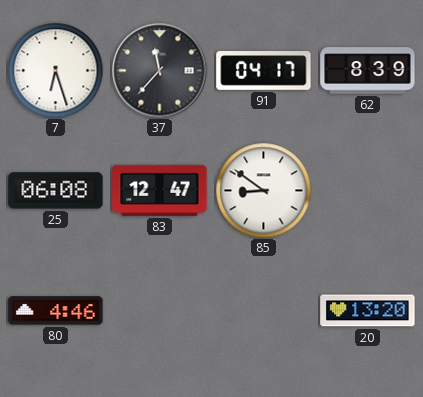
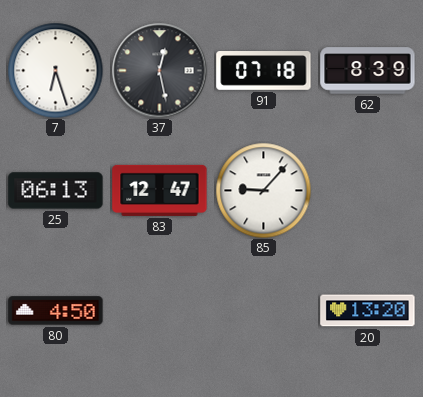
37: 11:37 -> 12:28 (159, 70)
91: 04:17 -> 07:18 (264, 71)
25: 06:08 -> 06:13 (56, 191)
85: 8:51 -> 9:07 (263, 190)
80: 4:46 -> 4:50 (56, 311)
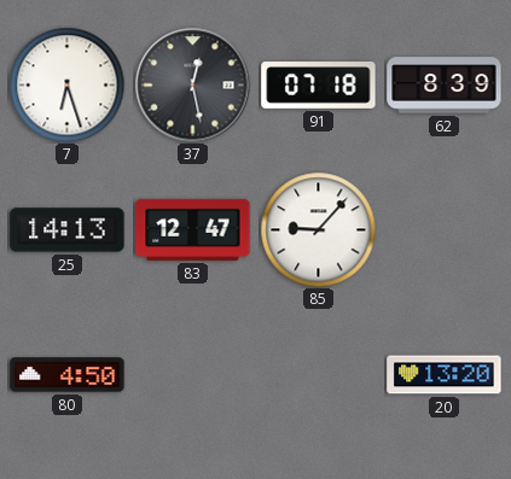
25: 06:13 -> 14:13 (68, 230)
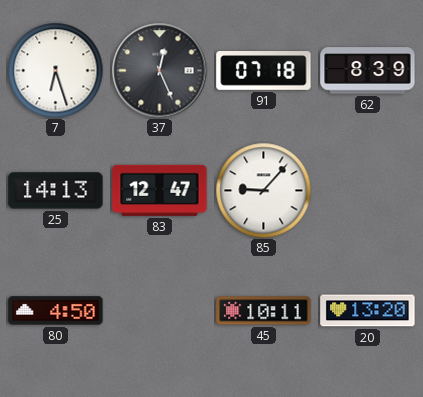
37: 12:28 -> 12:26 (159, 70)
45: none -> 10:11 (264, 311)
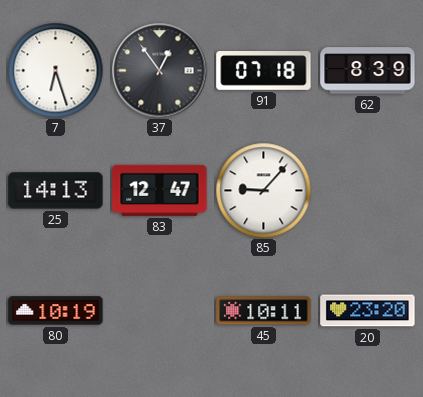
37: 12:26 -> 12:54 (159, 70)
80: 4:50 -> 10:19 (56, 311)
20: 13:20 -> 23:20 (368, 311)
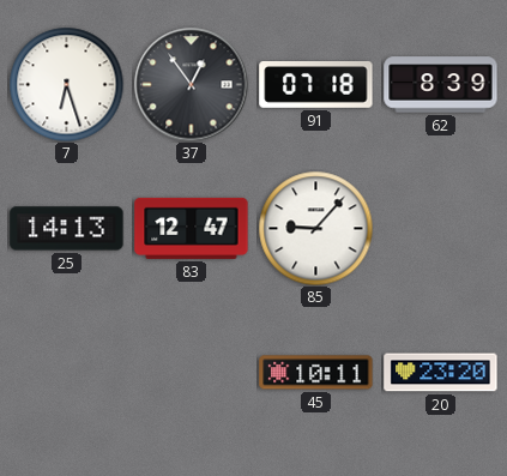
80: 10:19 -> none (56, 311)
